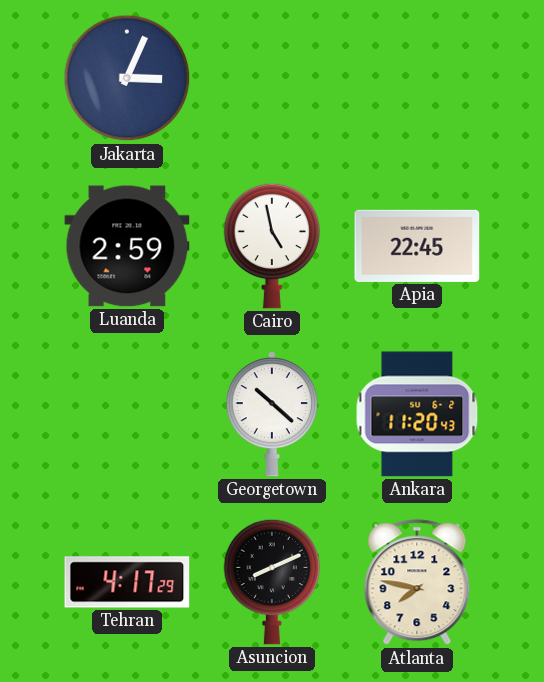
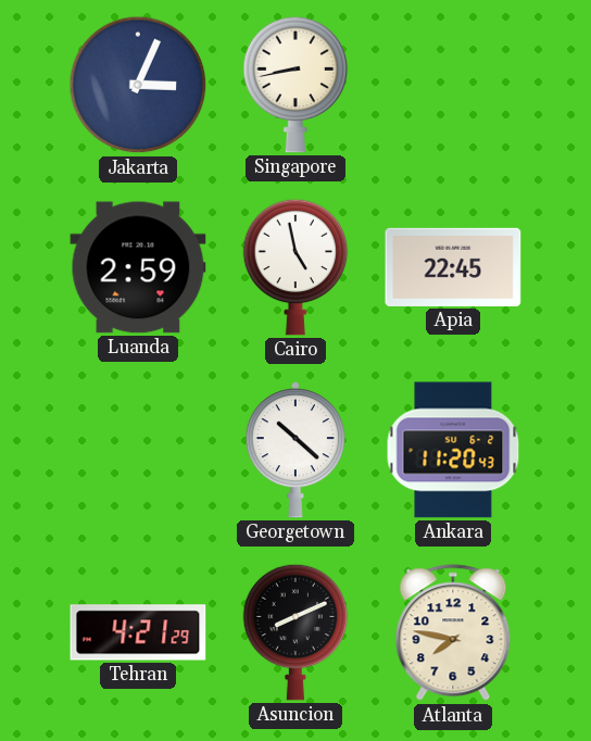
Singapore: none -> 8:43 (295, 85)
Tehran: 4:17 -> 4:21 (138, 632)
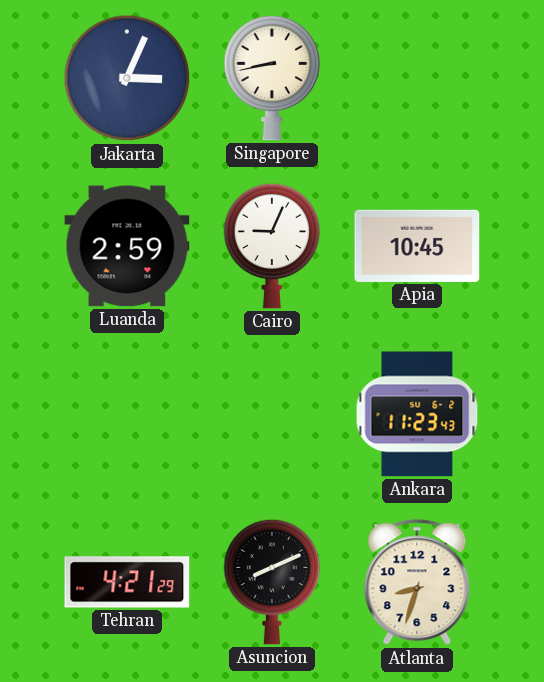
Cairo: 4:58 -> 9:04 (272, 246)
Apia: 22:45 -> 10:45 (417, 246)
Georgetown: 10:22 -> none (295, 450)
Ankara: 11:20 -> 11:23 (417, 414)
Atlanta: 7:47 -> 8:33 (417, 583)
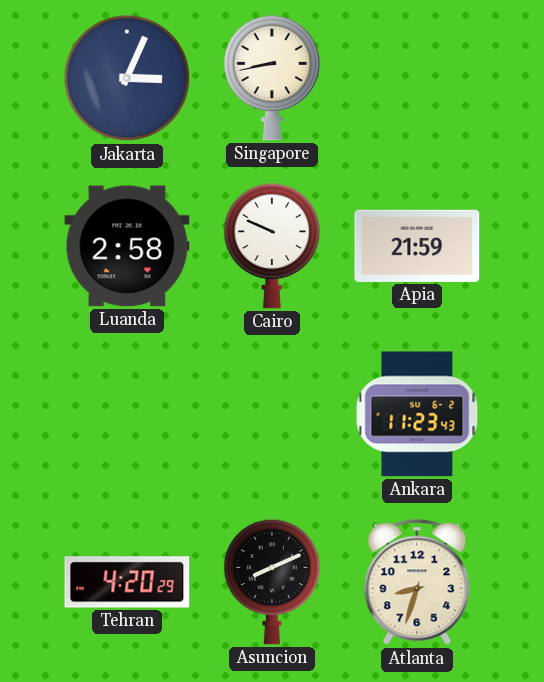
Luanda: 2:59 -> 2:58 (127, 246)
Cairo: 9:04 -> 9:49 (272, 246)
Apia: 10:45 -> 21:59 (417, 246)
Tehran: 4:21 -> 4:20 (127, 582)
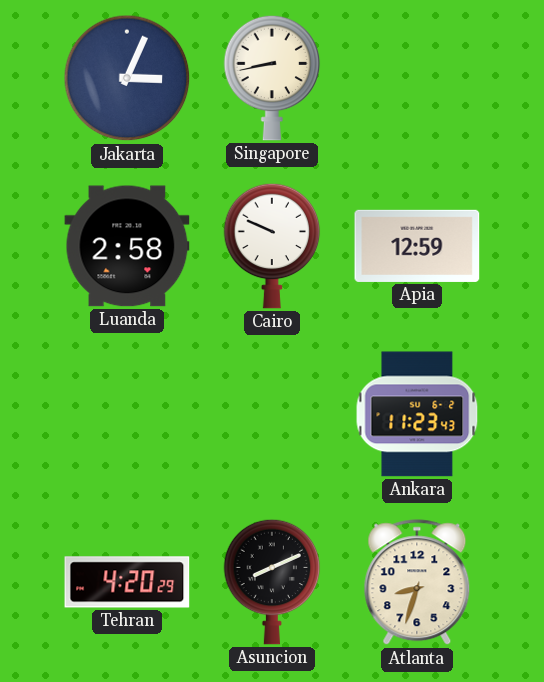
Apia: 21:59 -> 12:59 (417, 246)
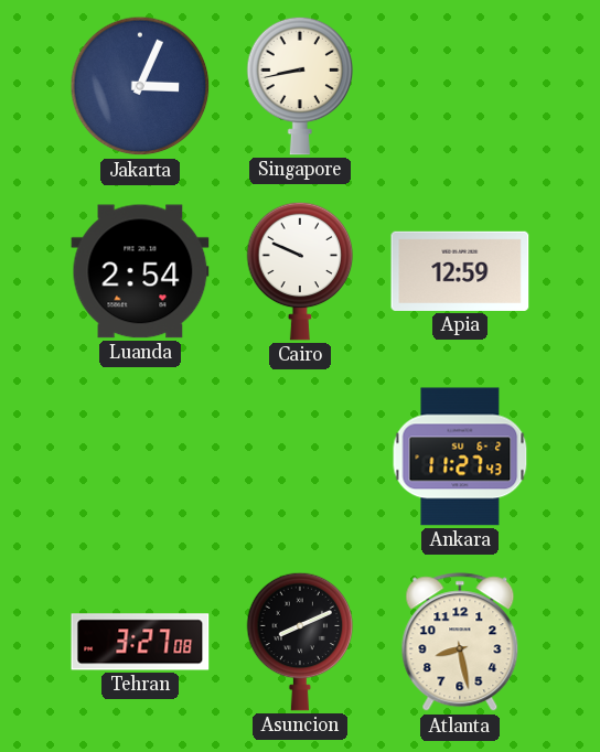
Luanda: 2:58 -> 2:54 (140, 271)
Ankara: 11:23 -> 11:27 (460, 456)
Tehran: 4:20 -> 3:27 (140, 642)
Atlanta: 8:33 -> 8:28 (460, 643)
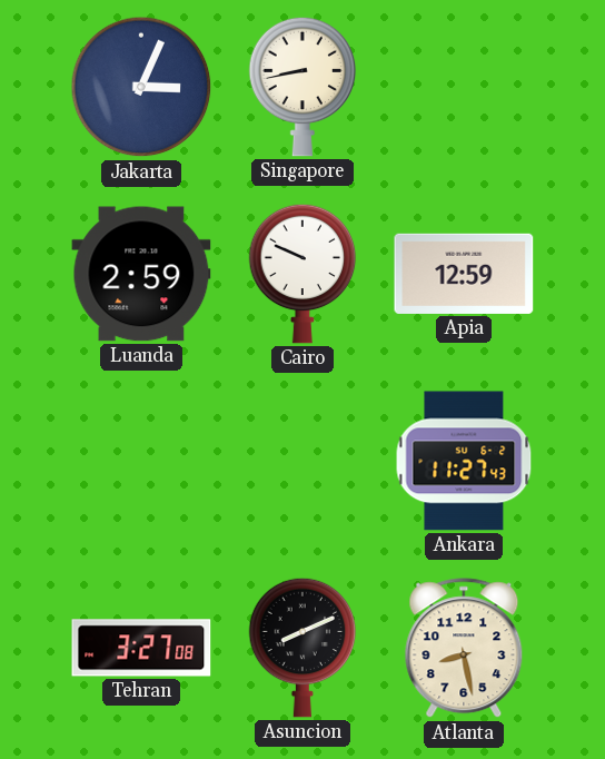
Luanda: 2:54 -> 2:59 (141, 274)
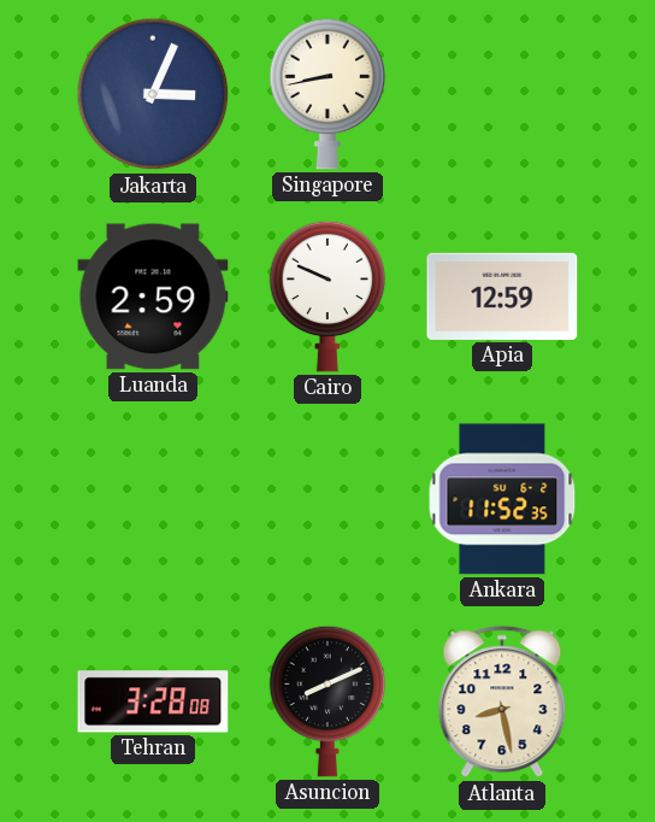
Ankara: 11:27 -> 11:52 (502, 499)
Tehran: 3:27 -> 3:28 (153, 701)
